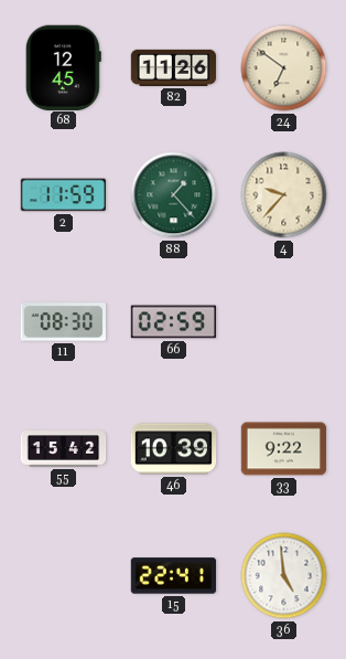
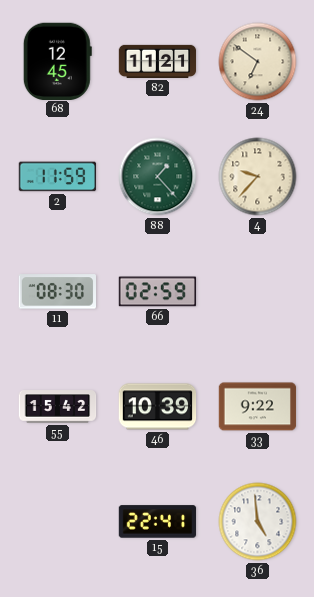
82: 11:26 -> 11:21 (158, 61)
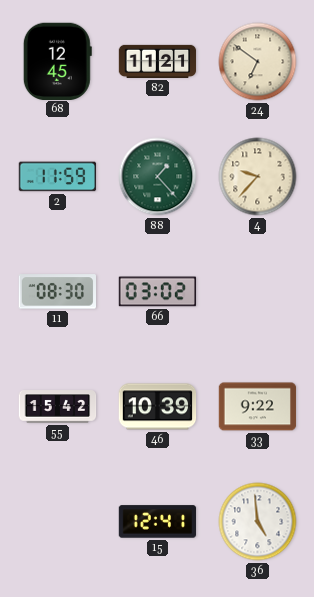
66: 02:59 -> 03:02 (158, 292)
15: 22:41 -> 12:41 (158, 522)
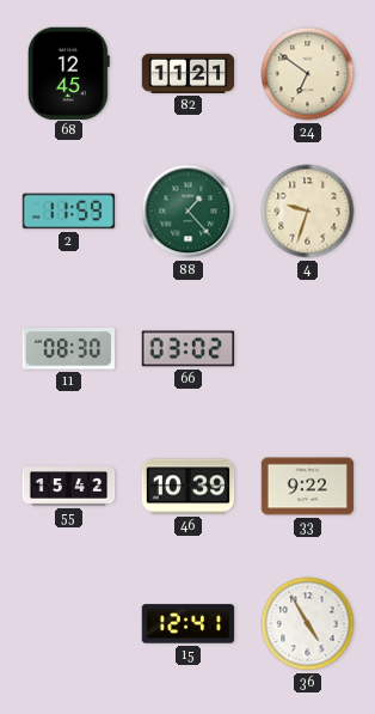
4: 9:37 -> 9:33 (308, 212)
36: 4:59 -> 4:55 (308, 624)
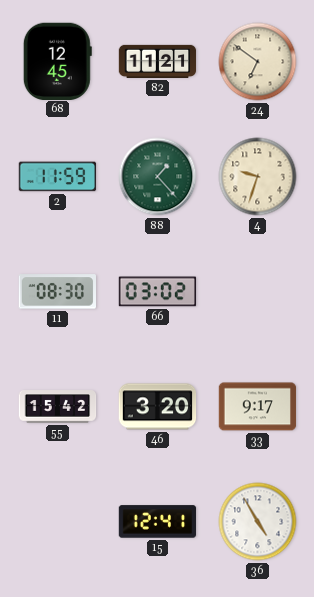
46: 10:39 -> 3:20 (158, 407)
33: 9:22 -> 9:17 (258, 407)
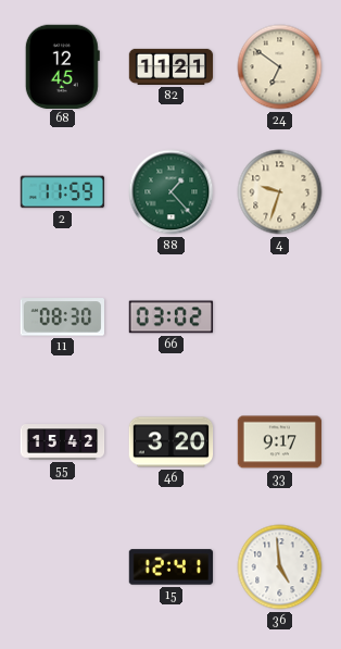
36: 4:55 -> 4:59 (280, 567)
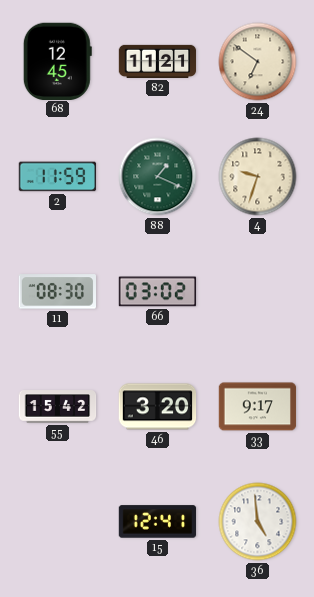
88: 1:23 -> 1:19 (158, 177)
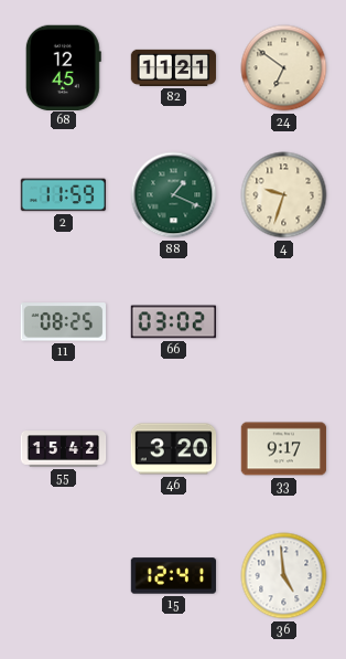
11: 08:30 -> 08:25 (63, 322)
